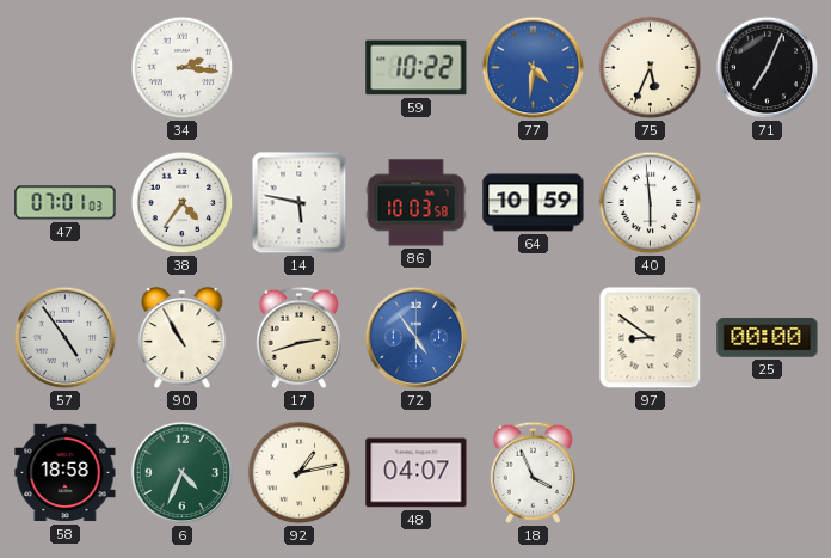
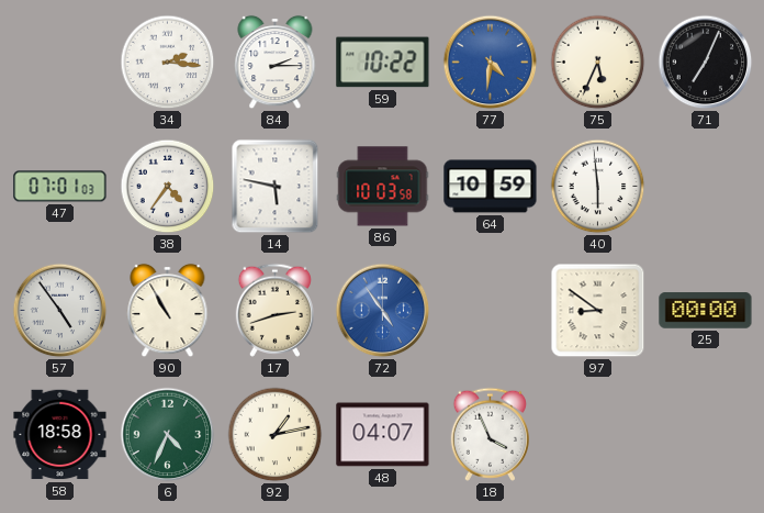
84: none -> 2:15 (276, 63)
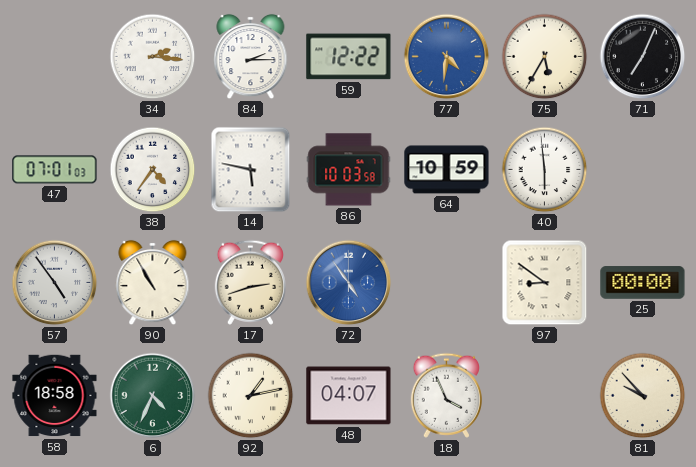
59: 10:22 -> 12:22 (349, 57)
75: 5:34 -> 5:35 (545, 57)
81: none -> 9:53 (643, 396)
